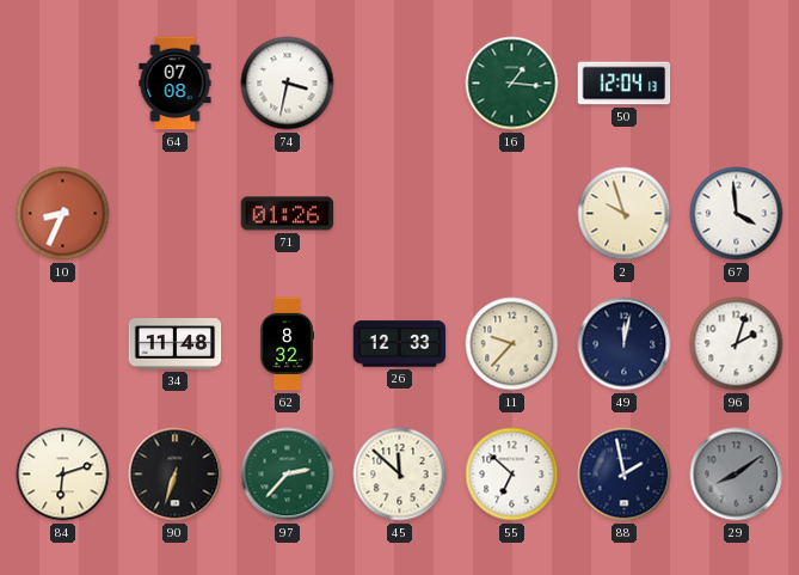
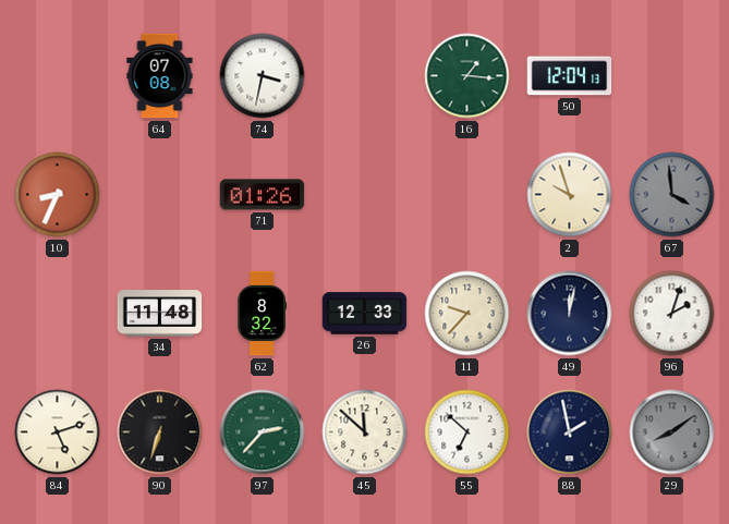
67 dial: white -> grey (672, 195)
84: 6:12 -> 5:12 (58, 432)
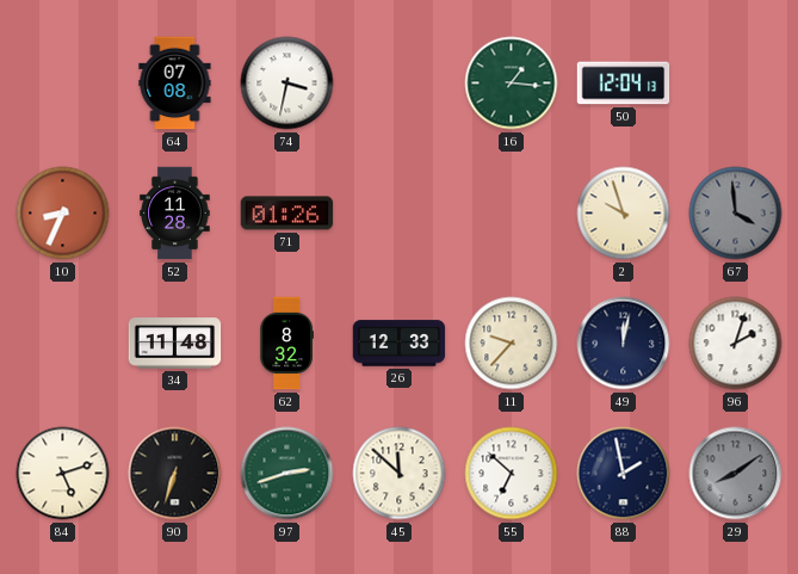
52: none -> 11:28 (175, 214)
97: 2:37 -> 2:42 (287, 474)
